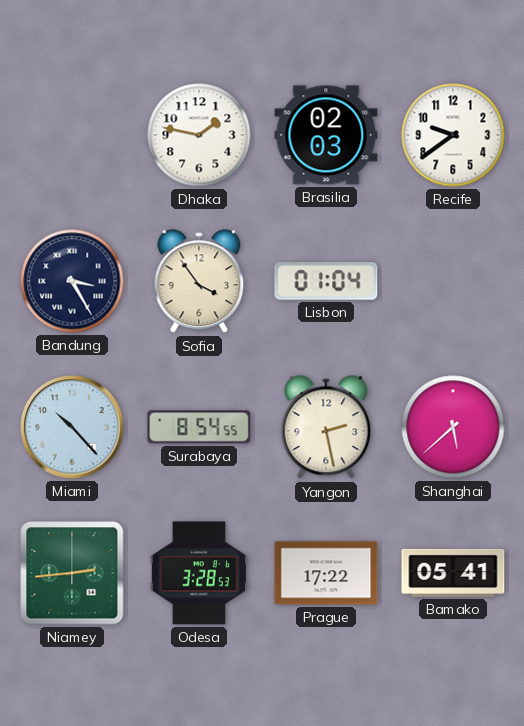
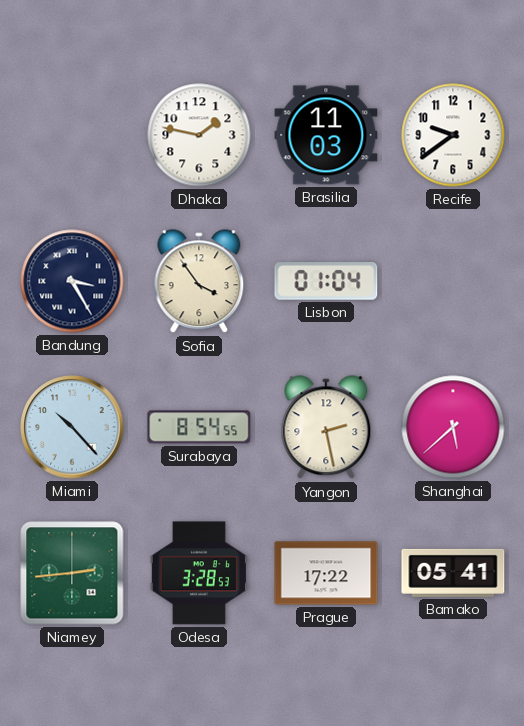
Brasilia: 02:03 -> 11:03 (326, 135)
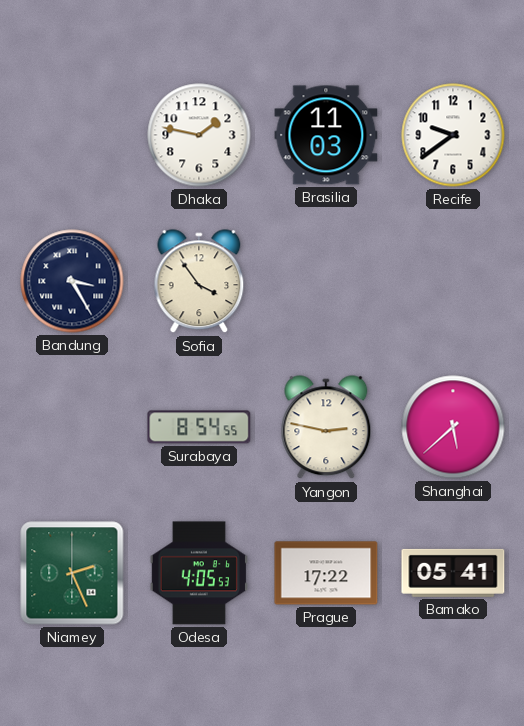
Lisbon: 01:04 -> none (326, 281)
Miami: 10:23 -> none (72, 427)
Yangon: 2:28 -> 2:47 (326, 428)
Niamey: 2:44 -> 2:26 (72, 573)
Odesa: 3:28 -> 4:05 (199, 573)
